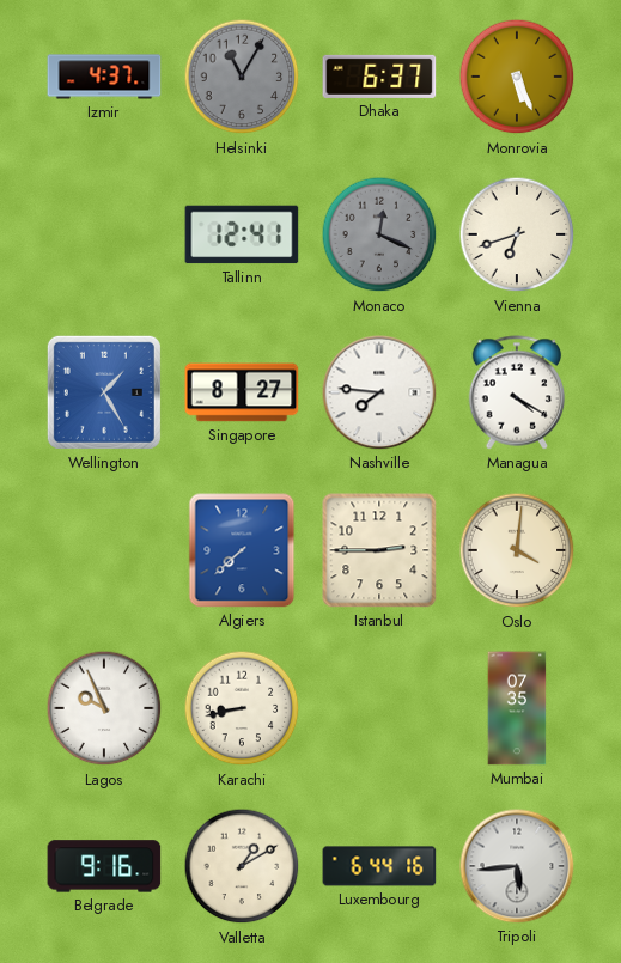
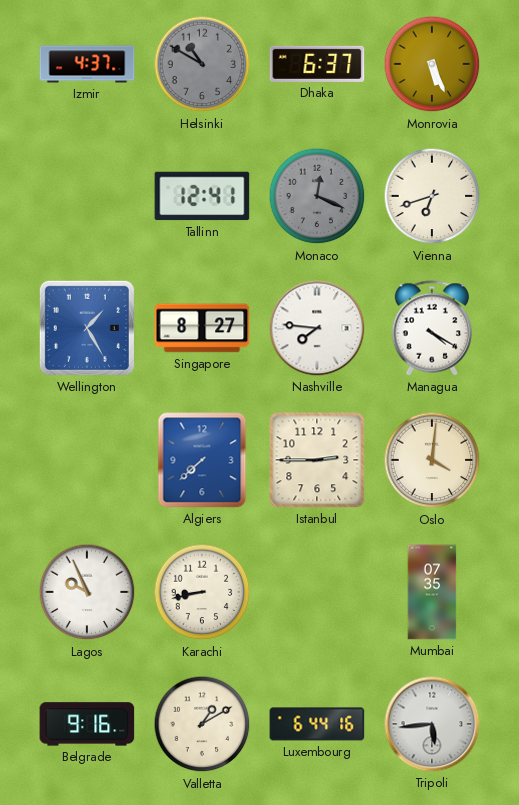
Helsinki: 11:05 -> 10:50 (202, 64)
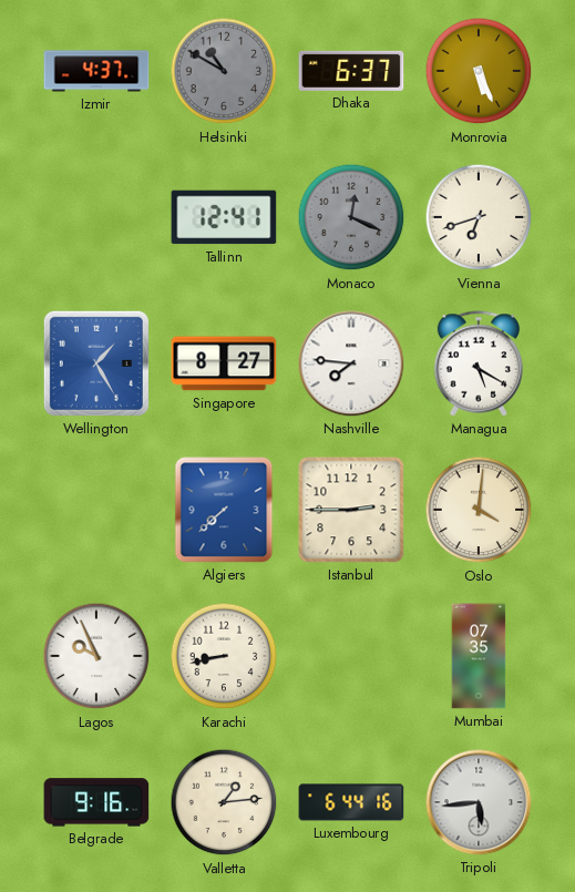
Managua: 4:20 -> 5:20 (479, 363)
Valletta: 1:10 -> 1:14 (224, 802)
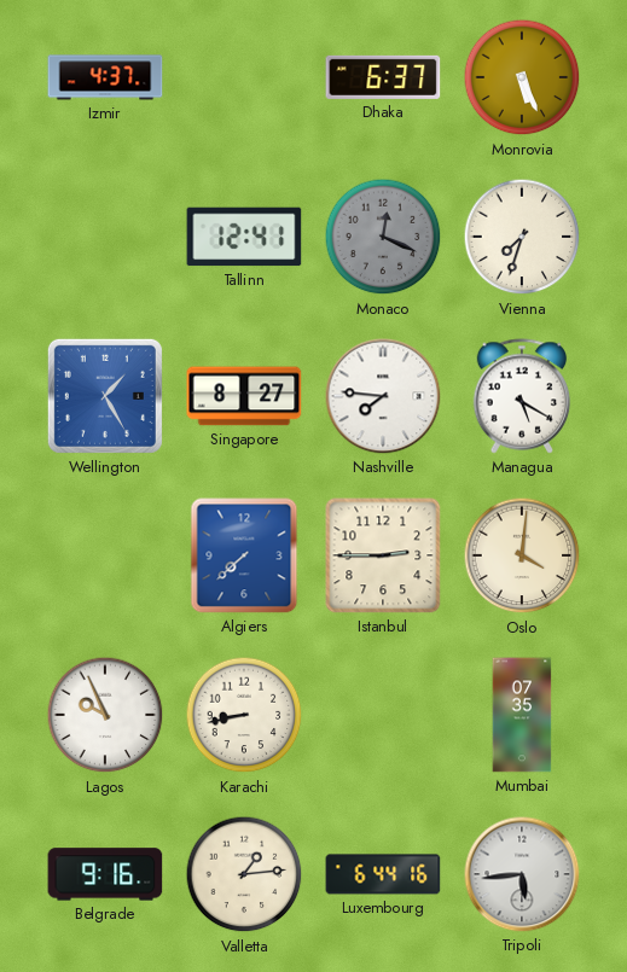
Helsinki: 10:50 -> none (224, 71)
Vienna: 6:42 -> 7:33 (522, 237)
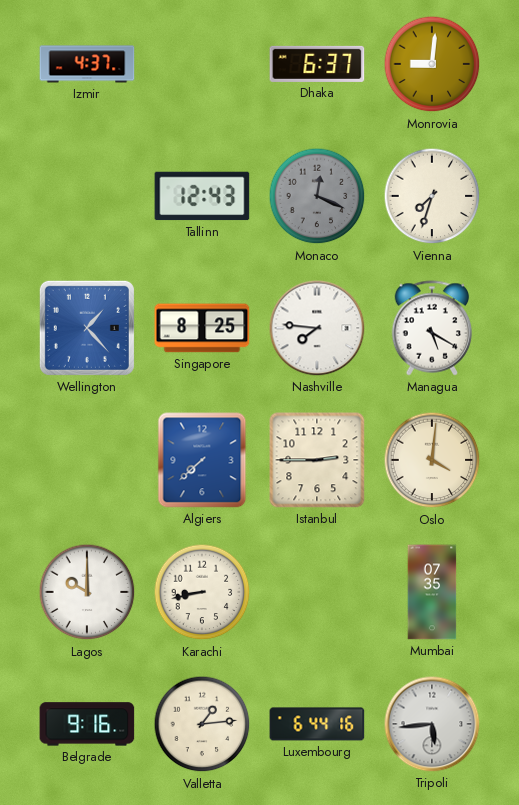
Monrovia: 5:26 -> 9:01 (432, 64)
Tallinn: 12:41 -> 12:43 (202, 196)
Wellington: 1:25 -> 1:23 (87, 328)
Singapore: 8:27 -> 8:25 (202, 328)
Lagos: 9:56 -> 10:00 (87, 592)
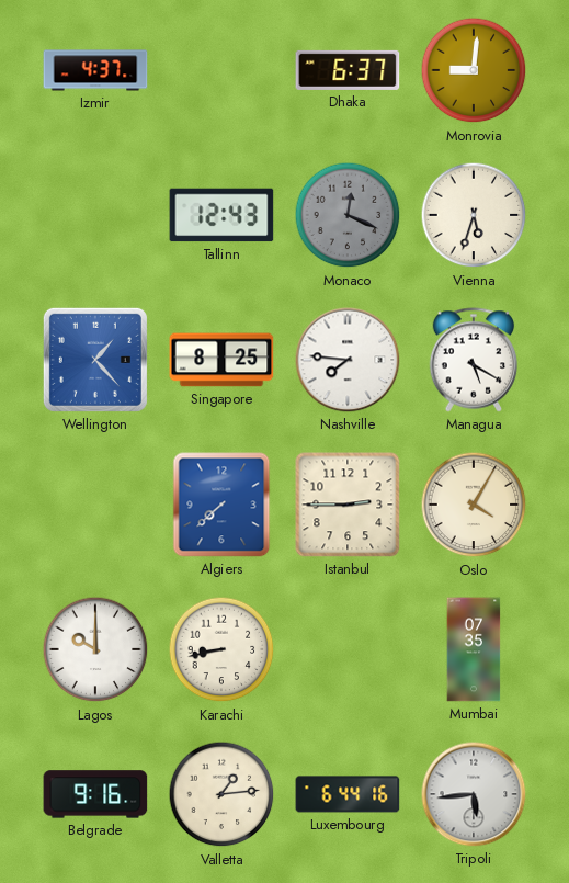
Vienna: 7:33 -> 5:33 (474, 215)
Oslo: 4:01 -> 4:05 (474, 505)
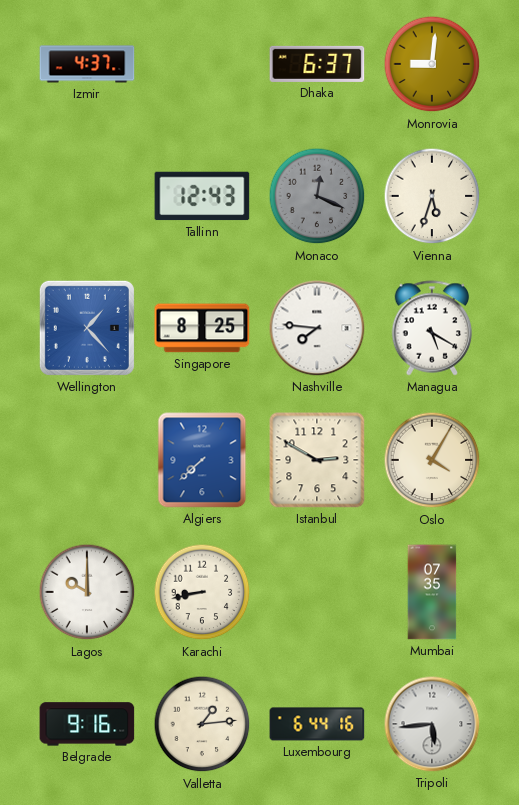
Istanbul: 2:45 -> 2:50 (317, 460)
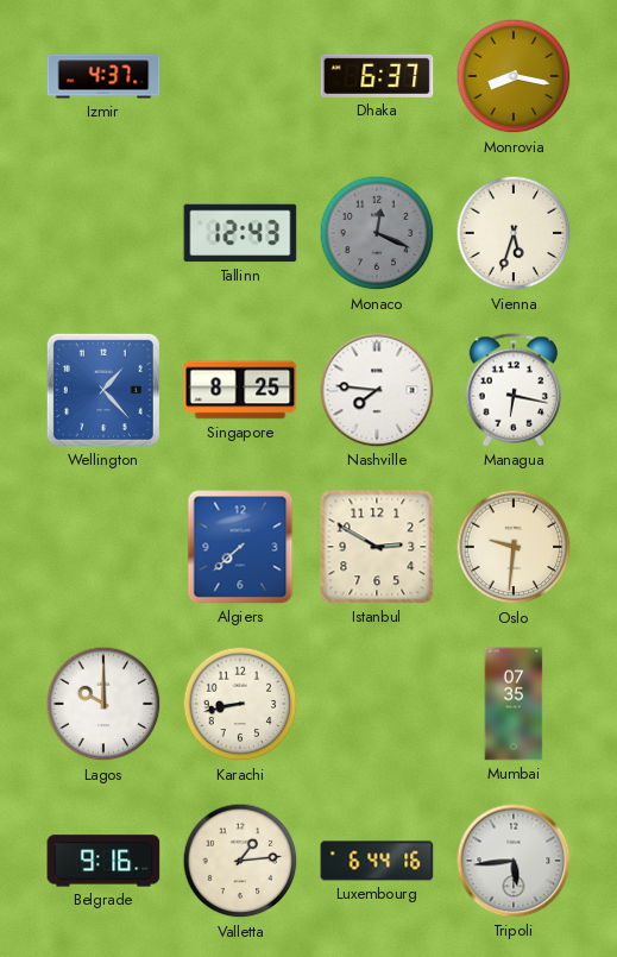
Monrovia: 9:01 -> 8:17 (514, 76)
Managua: 5:20 -> 6:17 (514, 390)
Oslo: 4:05 -> 9:31 (514, 547)
